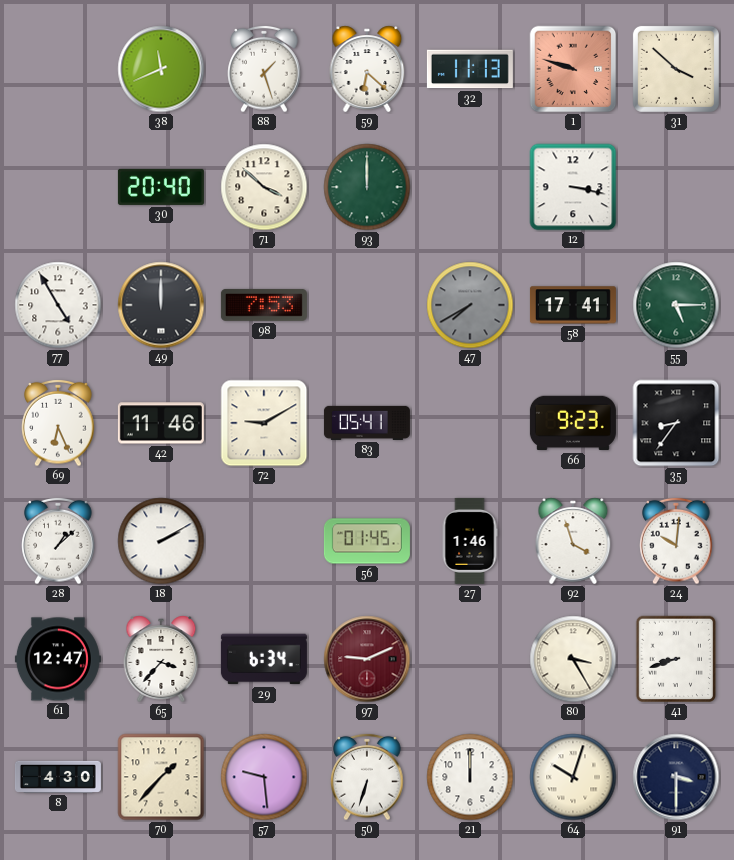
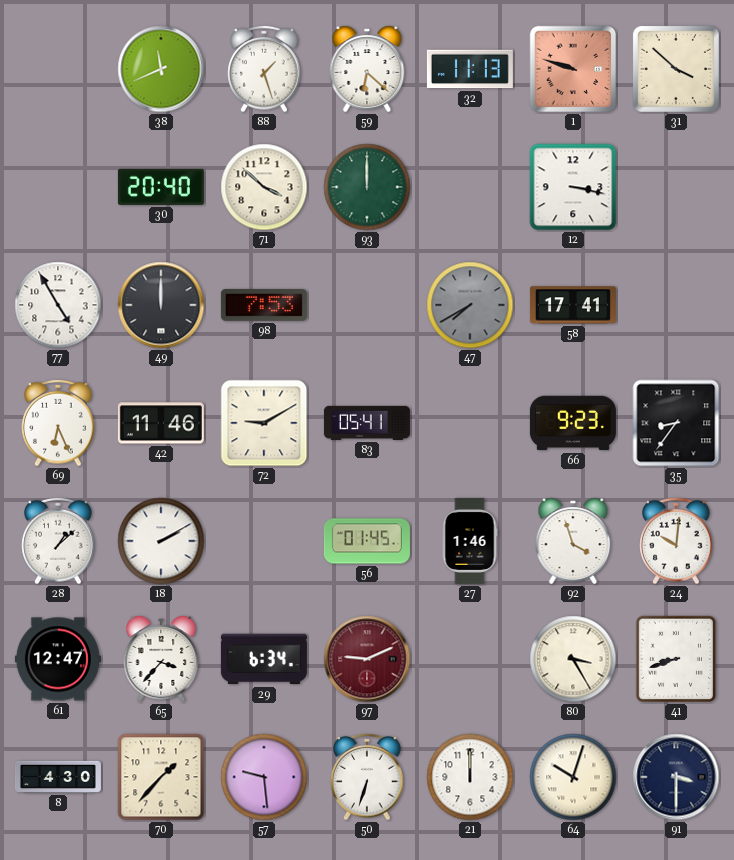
55: 5:15 -> none (676, 305)
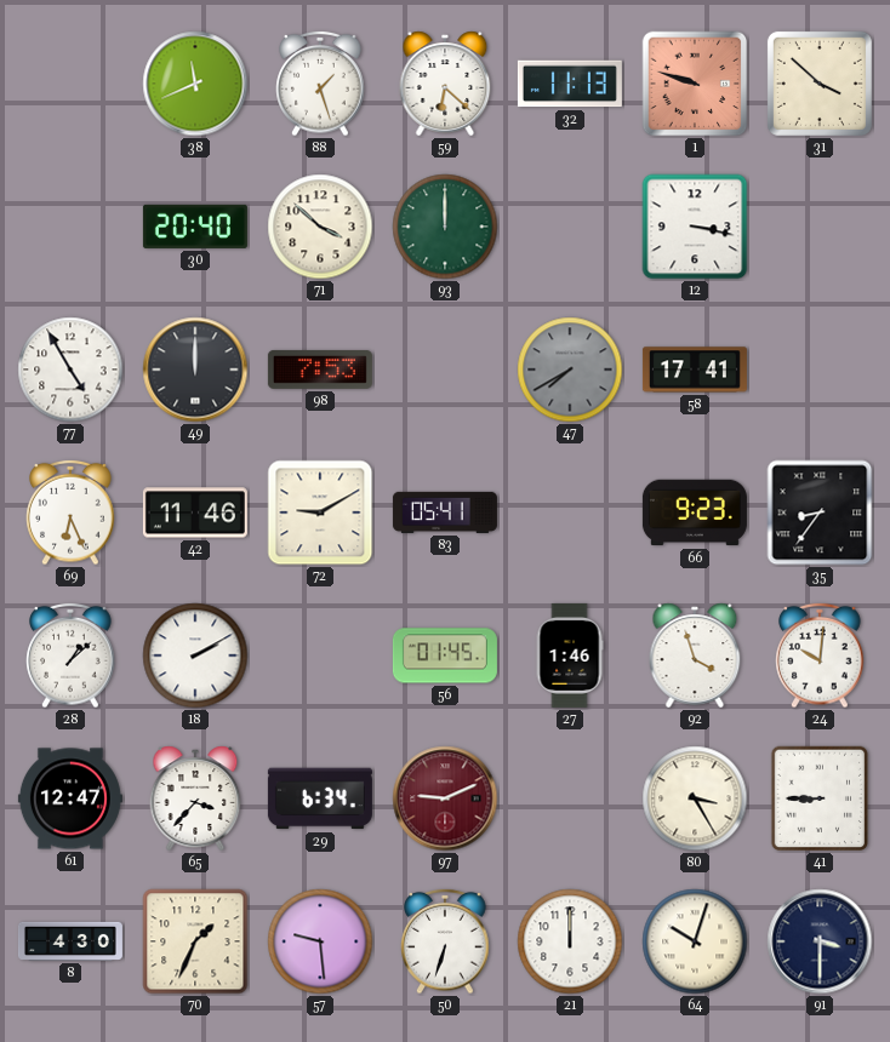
41: 8:42 -> 8:45 (820, 798)
70: 1:37 -> 1:34 (195, 941)
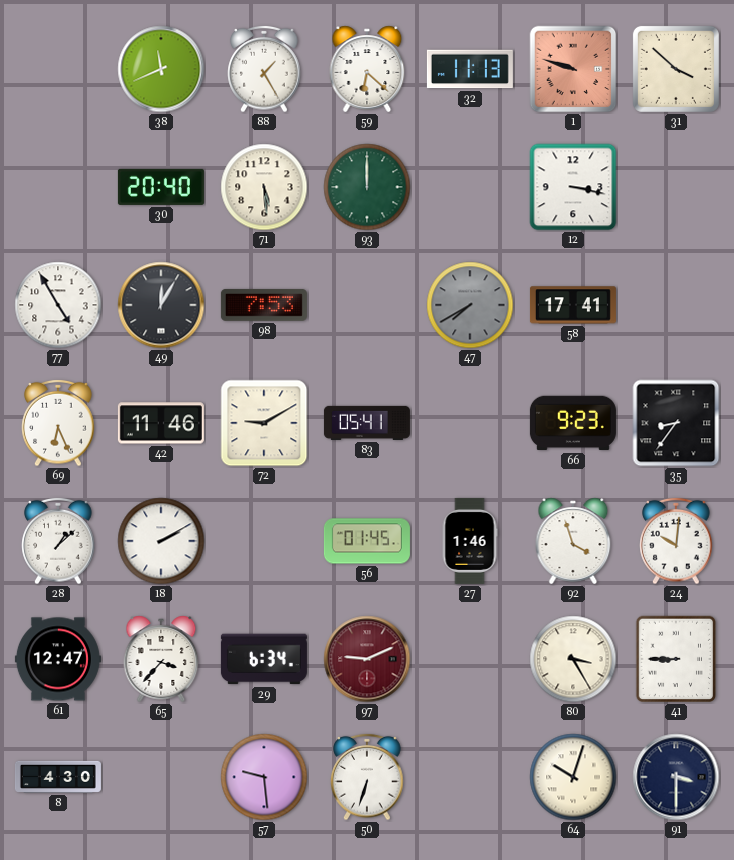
88: 1:27 -> 1:25 (264, 69)
71: 3:52 -> 5:29 (264, 187)
49: 12:00 -> 12:05 (161, 305)
70: 1:34 -> none (195, 941)
21: 12:00 -> none (570, 941)
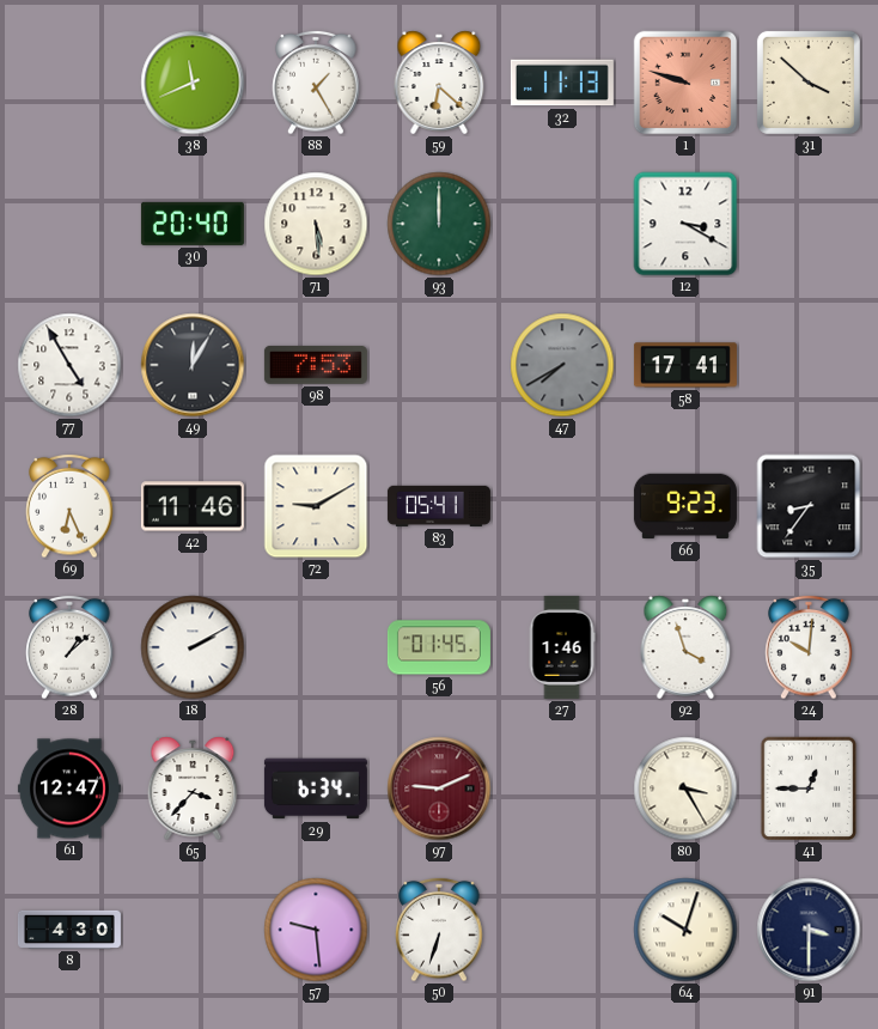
12: 3:17 -> 3:20 (685, 224)
41: 8:45 -> 12:45 (809, 789)
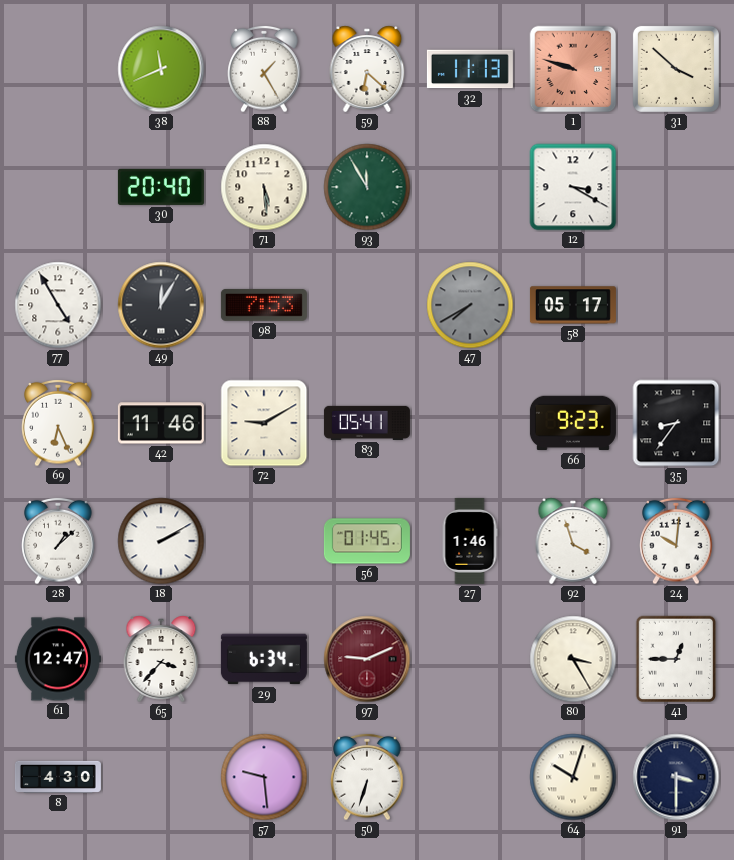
93: 12:00 -> 11:55 (367, 187)
58: 17:41 -> 05:17 (573, 305)
